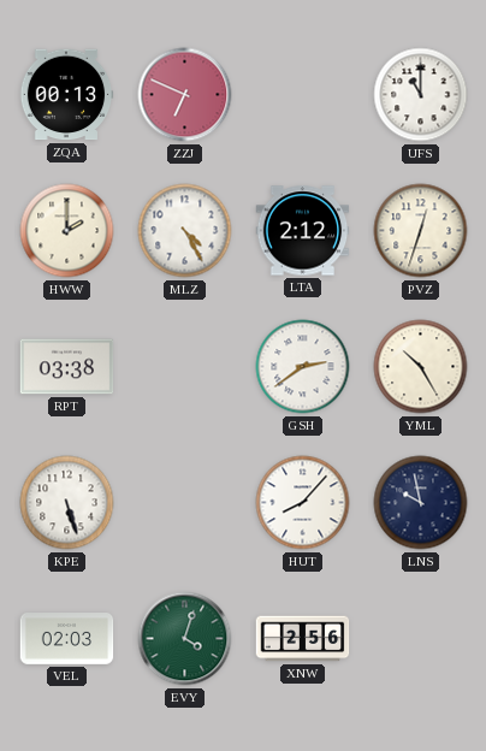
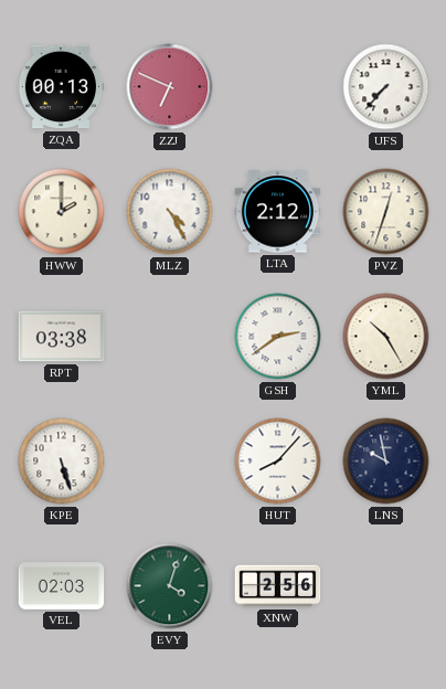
UFS: 11:00 -> 7:37 (386, 87)
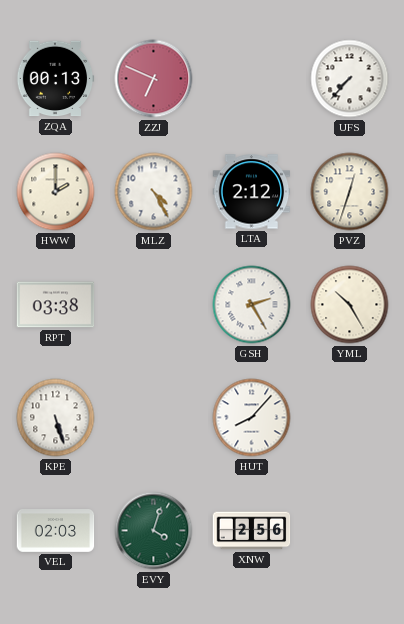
GSH: 2:39 -> 2:25 (252, 305)
LNS: 9:58 -> none (386, 462)
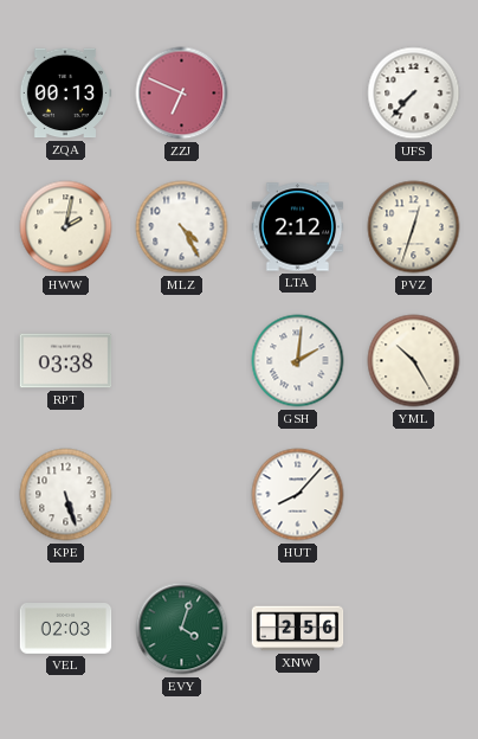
HWW: 2:00 -> 2:02 (66, 227)
GSH: 2:25 -> 2:01 (298, 361)
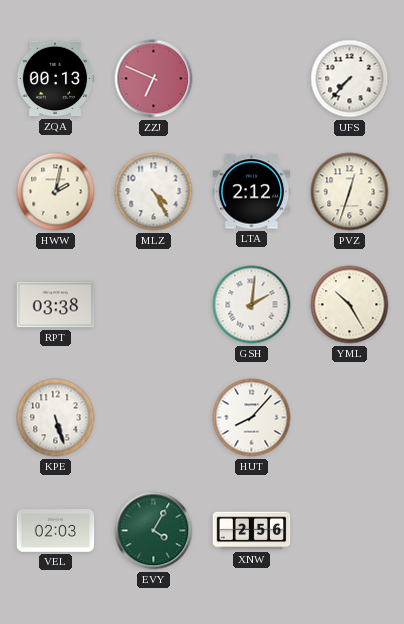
EVY: 4:03 -> 4:05 (154, 531)
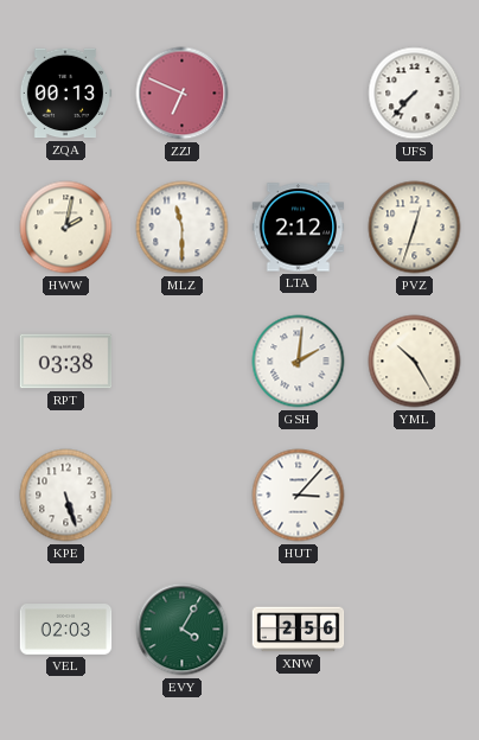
MLZ: 4:25 -> 11:30 (183, 228)
HUT: 8:07 -> 3:07 (299, 496)
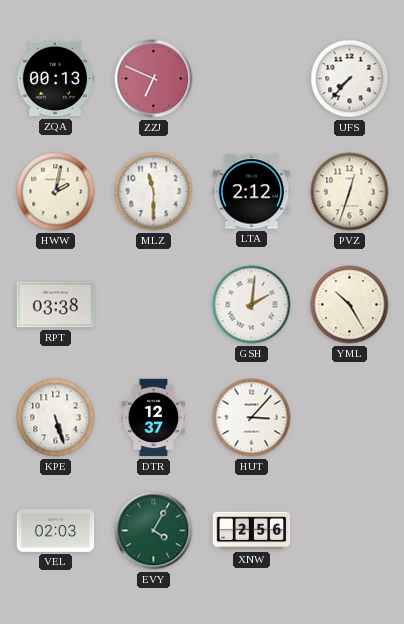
DTR: none -> 12:37 (154, 418)
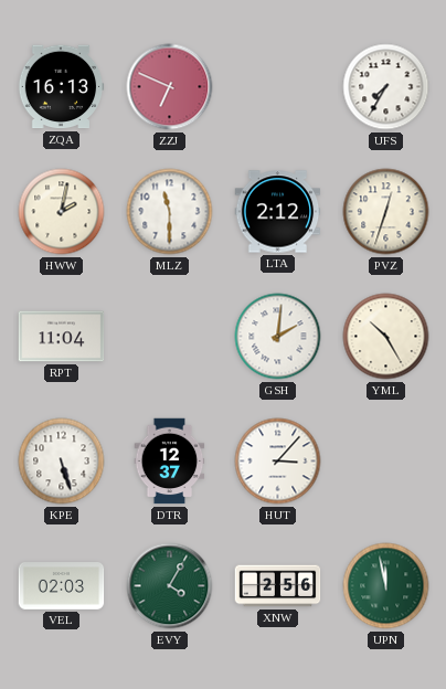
ZQA: 00:13 -> 16:13 (61, 87)
UFS: 7:37 -> 7:35 (386, 87)
RPT: 03:38 -> 11:04 (62, 337)
UPN: none -> 11:58 (386, 586)
